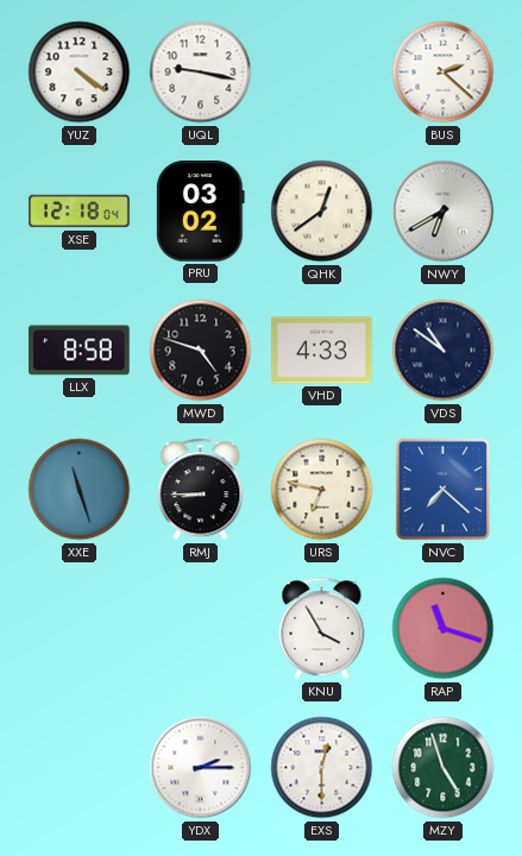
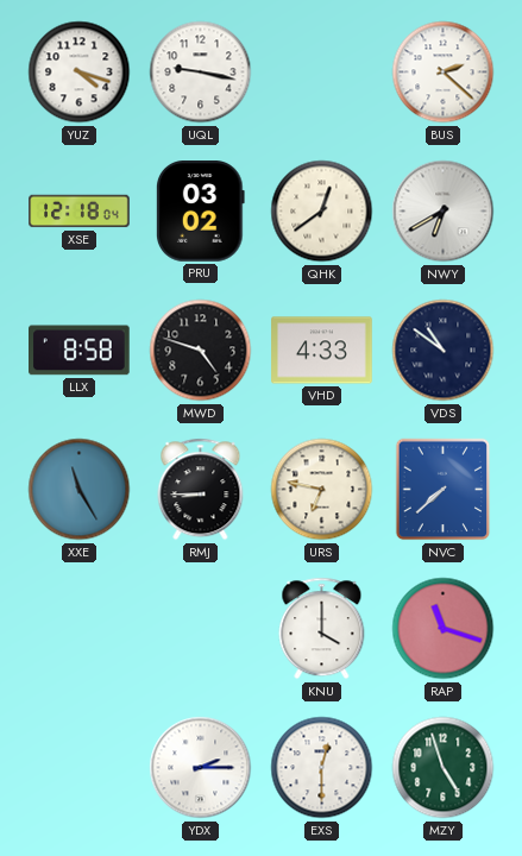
YUZ: 4:21 -> 4:18 (80, 73)
XXE: 11:27 -> 11:25 (80, 490)
NVC: 7:22 -> 7:38 (444, 490)
KNU: 3:55 -> 4:00 (322, 629)
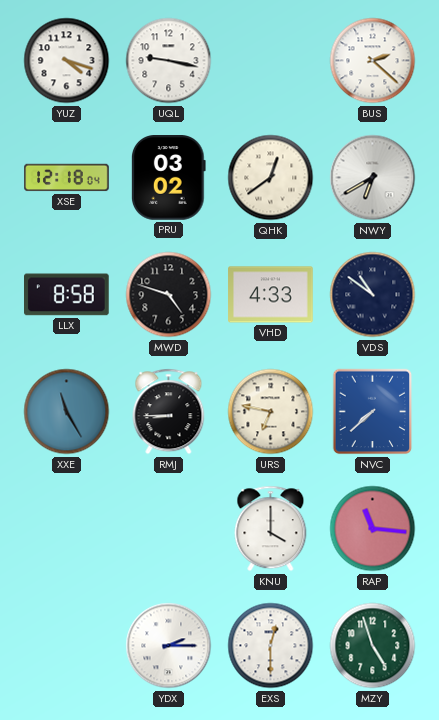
RAP: 11:18 -> 11:16 (373, 529)
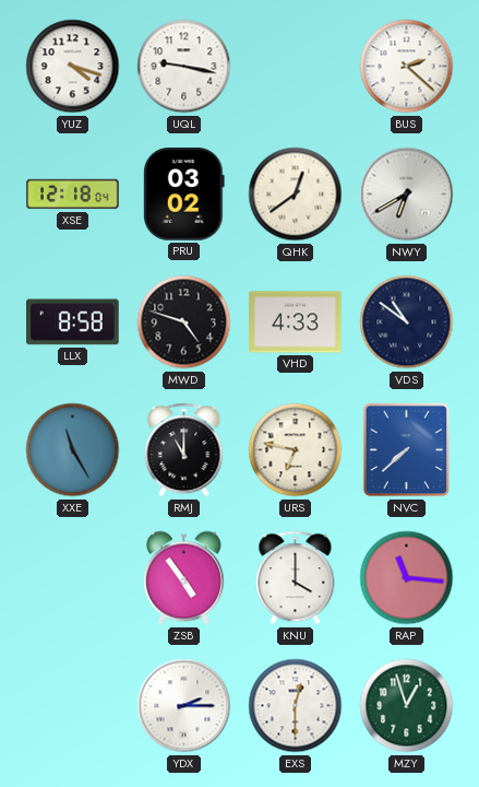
RMJ: 8:45 -> 11:00 (184, 450)
ZSB: none -> 4:54 (183, 578)
MZY: 4:57 -> 12:57 (407, 706)
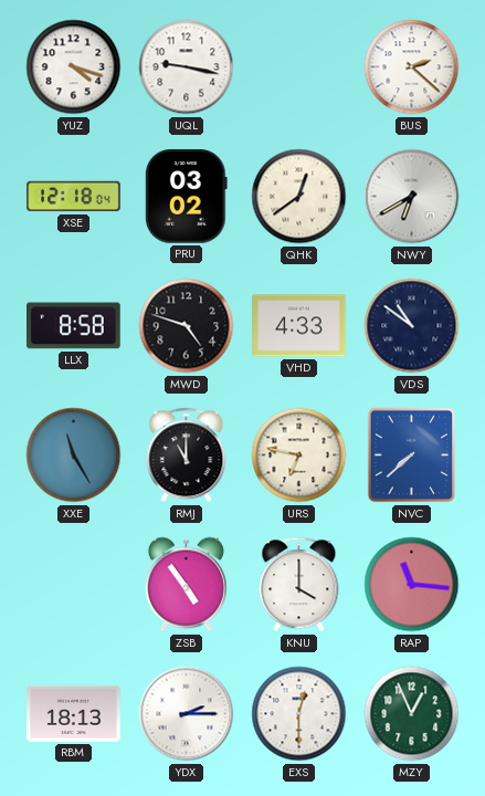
RBM: none -> 18:13 (74, 713)
MZY: 12:57 -> 12:56 (412, 714)
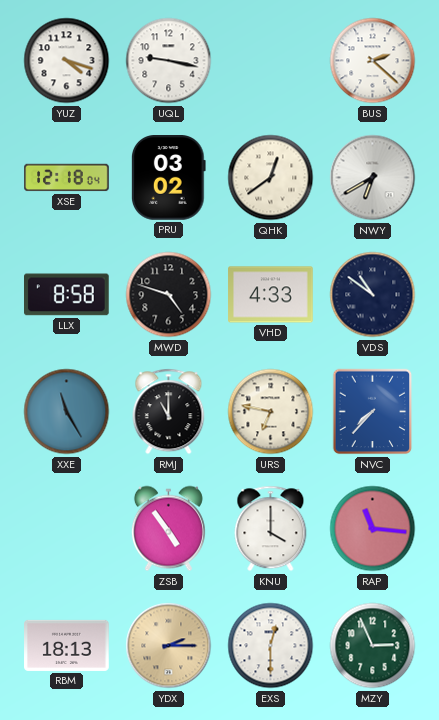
NVC: 7:38 -> 7:37 (373, 412)
YDX dial: white -> champagne (169, 646)
MZY: 12:56 -> 2:56 (373, 646)
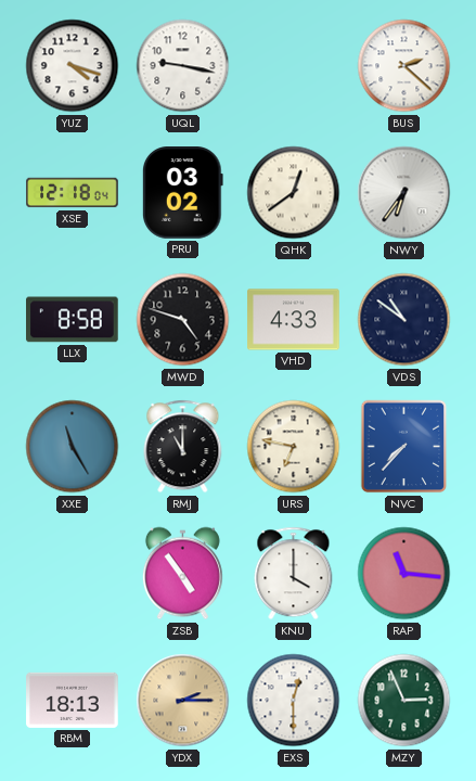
NWY: 6:40 -> 6:36 (404, 193)
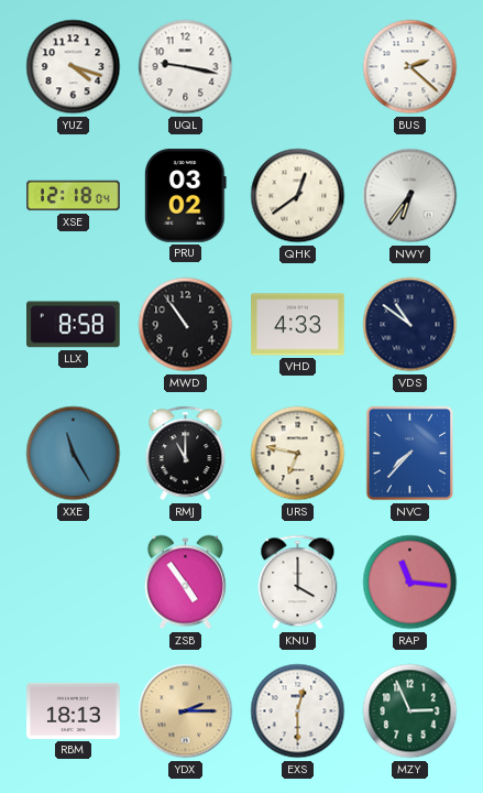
MWD: 4:48 -> 10:54 (186, 325)
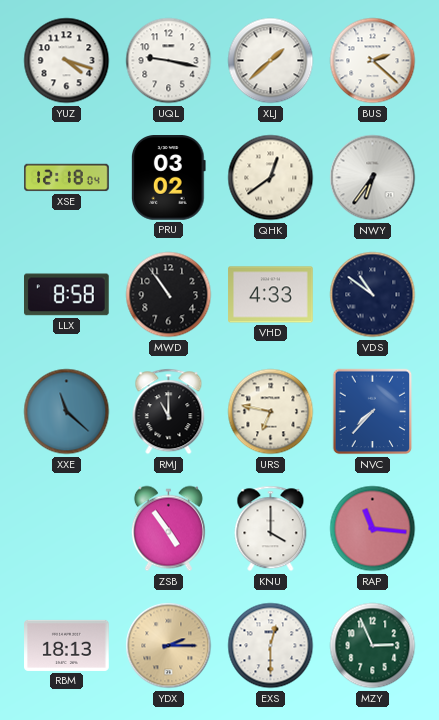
XLJ: none -> 1:38 (271, 61)
XXE: 11:25 -> 11:22 (67, 412)
